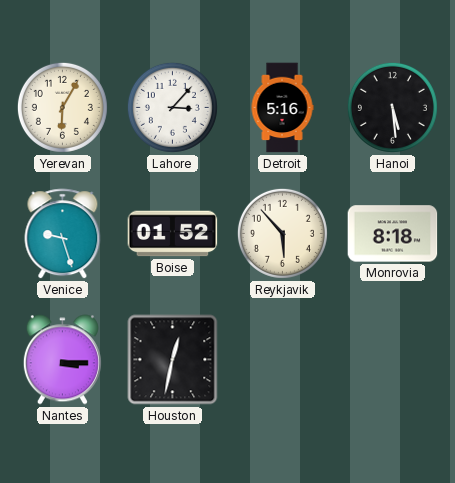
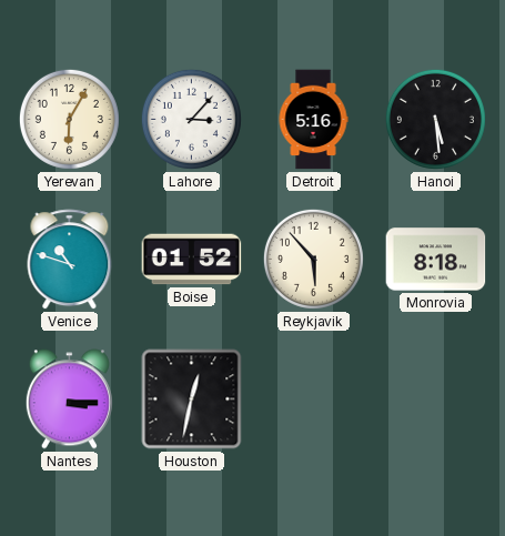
Venice: 9:27 -> 10:48 (70, 260)
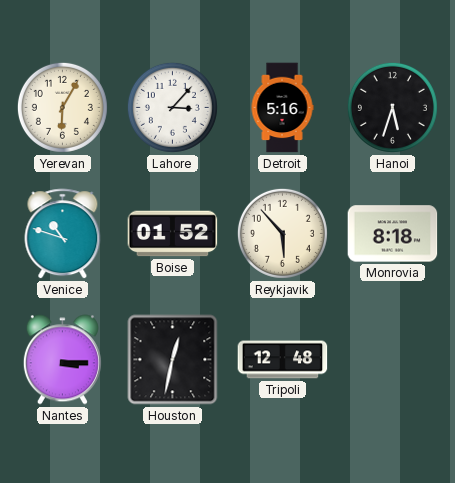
Hanoi: 5:29 -> 5:33 (392, 107)
Tripoli: none -> 12:48 (283, 360)
